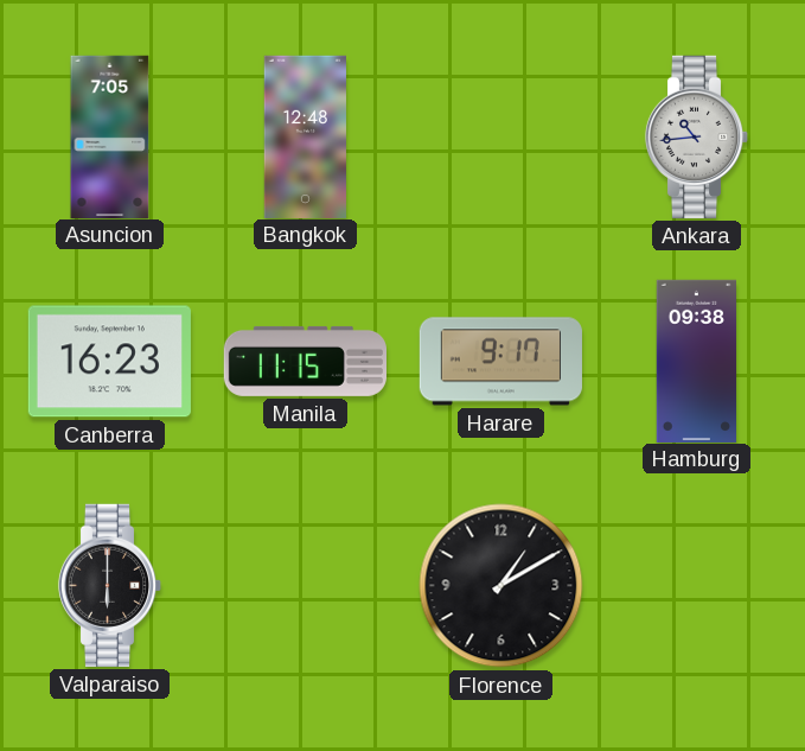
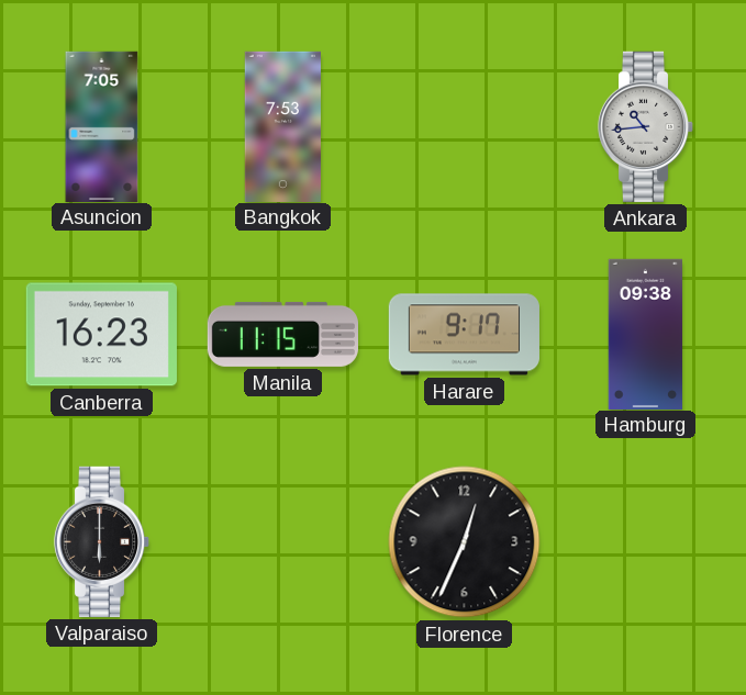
Bangkok: 12:48 -> 7:53 (282, 126)
Florence: 1:10 -> 12:34 (465, 542)
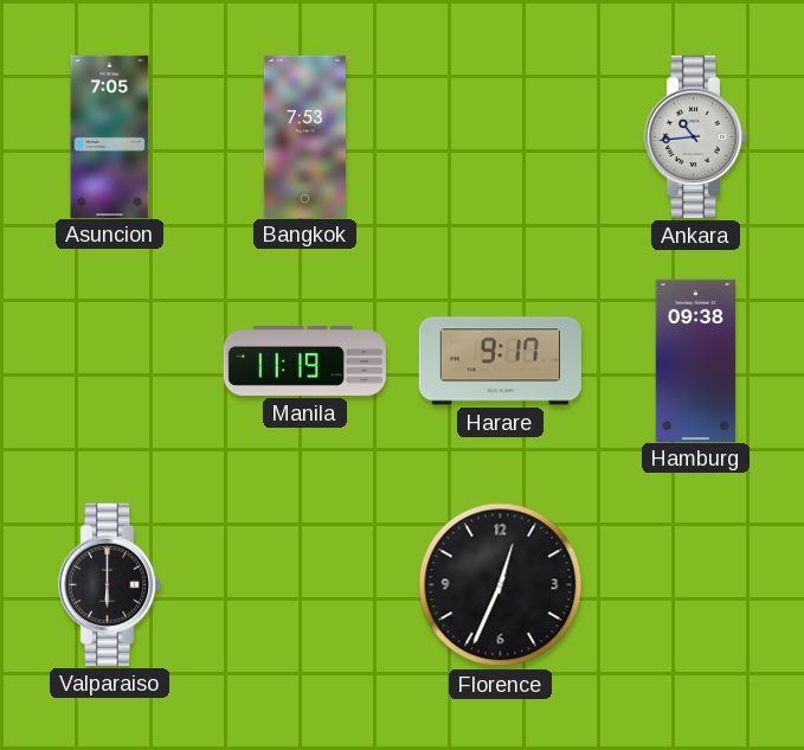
Canberra: 16:23 -> none (101, 335)
Manila: 11:15 -> 11:19 (304, 360)
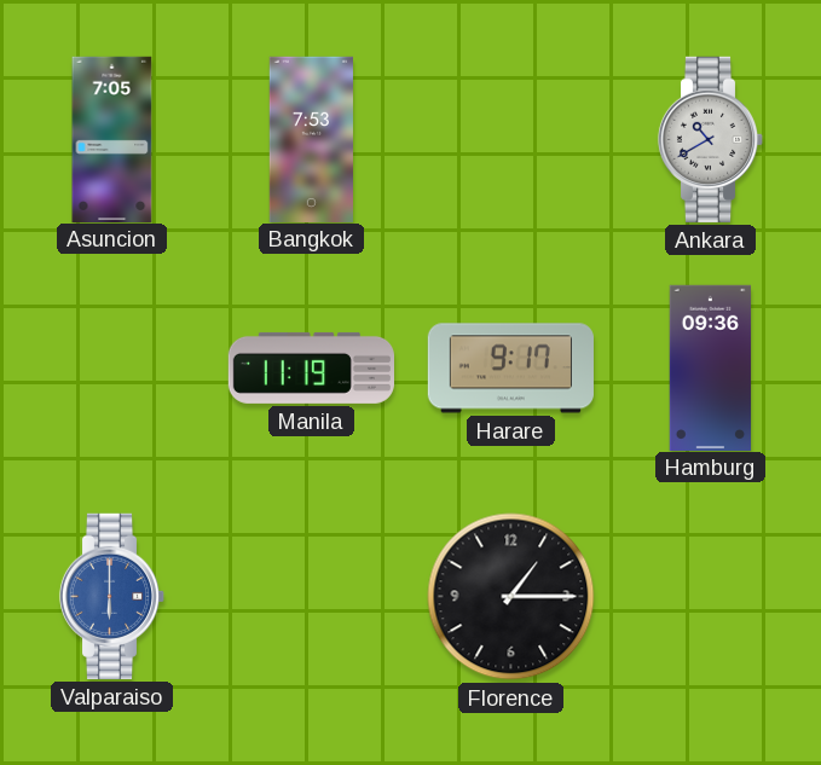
Ankara: 10:44 -> 10:40 (711, 139)
Hamburg: 09:38 -> 09:36 (711, 367)
Valparaiso dial: black -> blue (112, 596)
Florence: 12:34 -> 1:15 (511, 597)
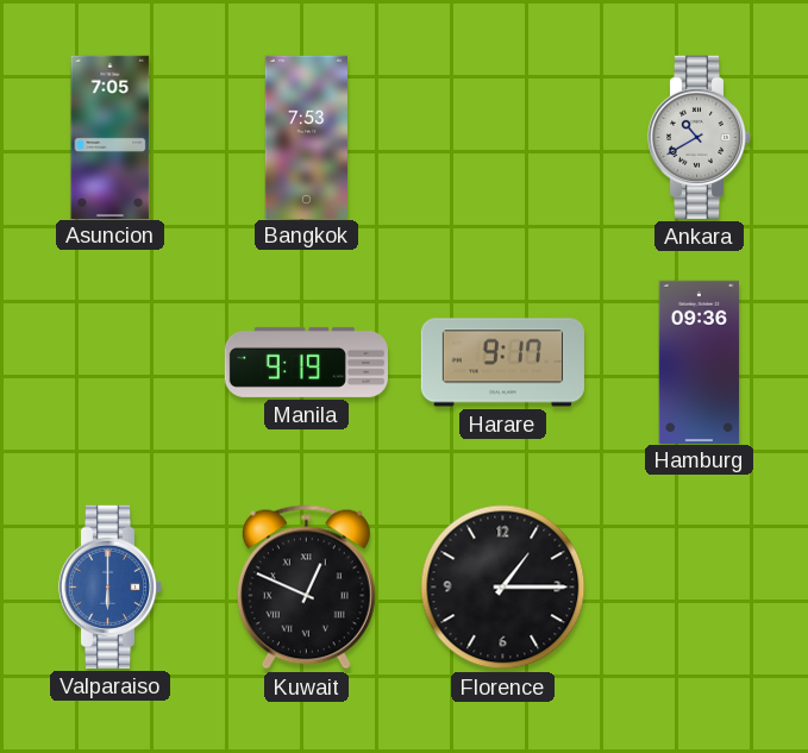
Manila: 11:19 -> 9:19 (306, 362)
Kuwait: none -> 12:49 (306, 588)
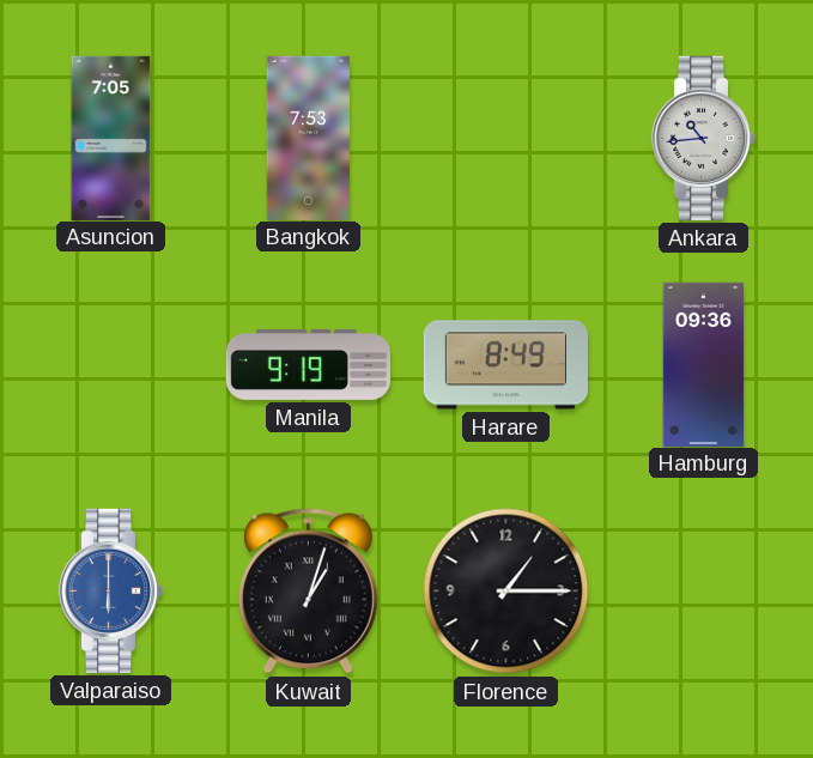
Ankara: 10:40 -> 10:44 (704, 138)
Harare: 9:17 -> 8:49 (505, 365)
Kuwait: 12:49 -> 1:03 (308, 592)
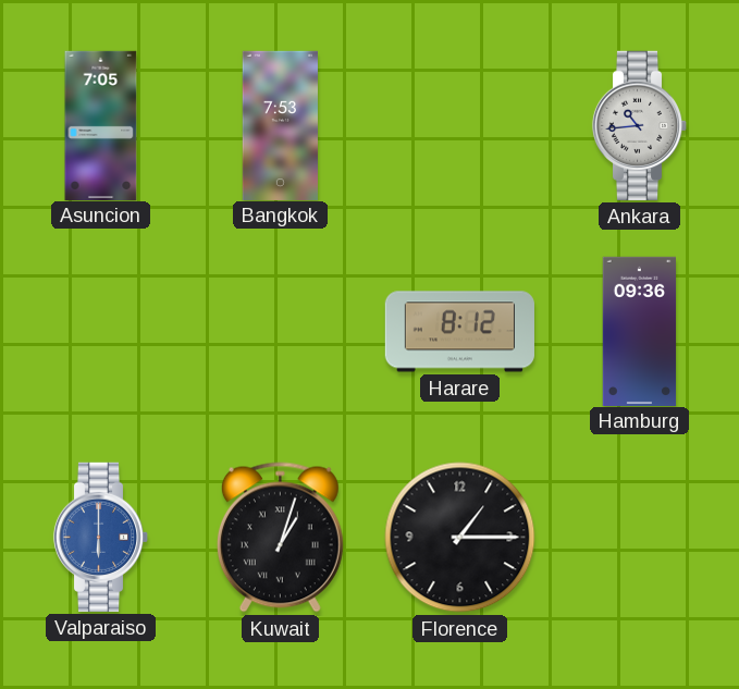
Manila: 9:19 -> none (308, 364)
Harare: 8:49 -> 8:12 (459, 332)
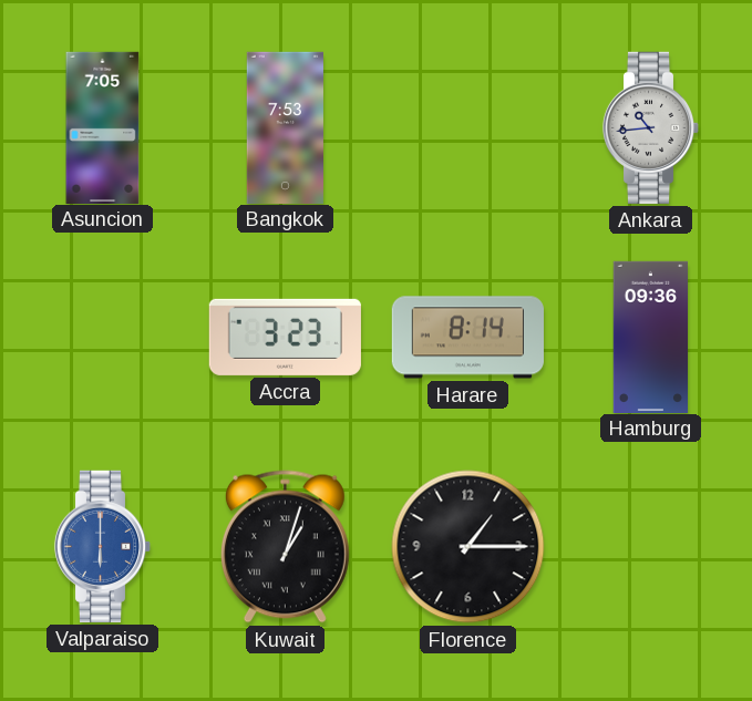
Accra: none -> 3:23 (285, 337)
Harare: 8:12 -> 8:14 (467, 338)
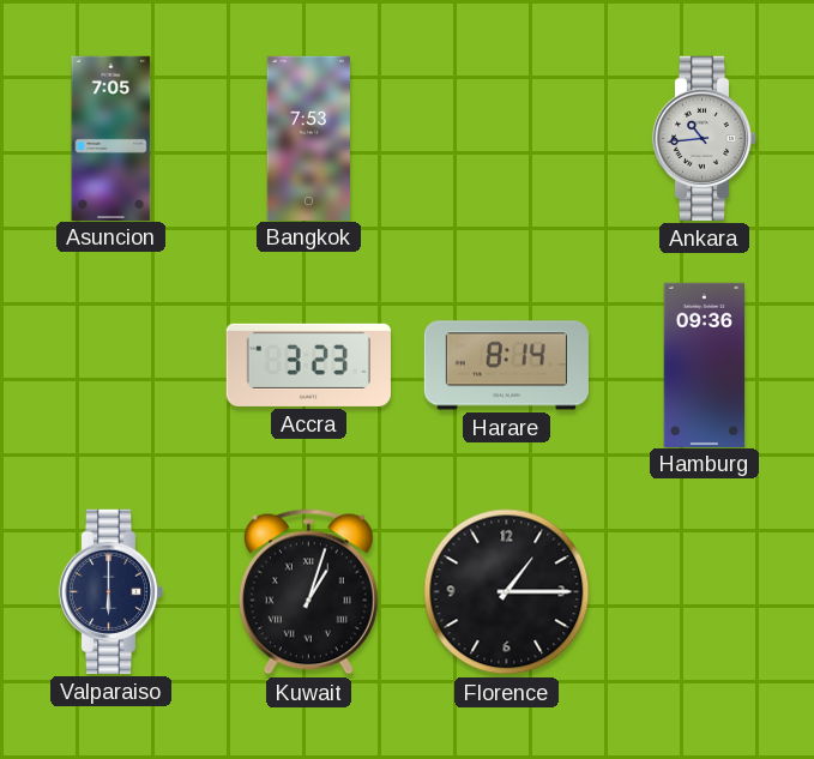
Valparaiso dial: blue -> navy (111, 591)
